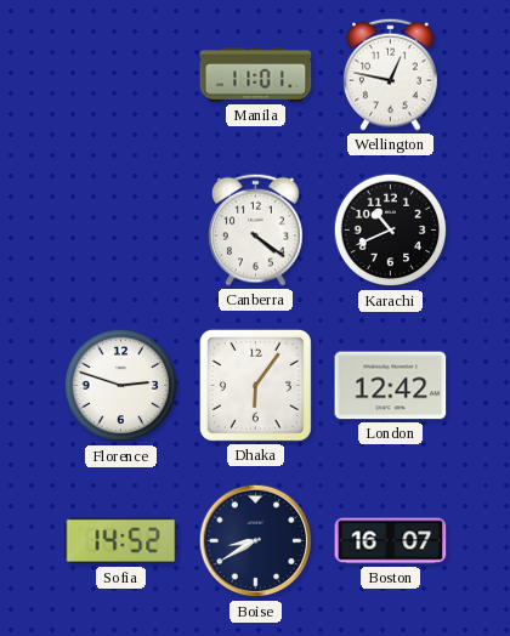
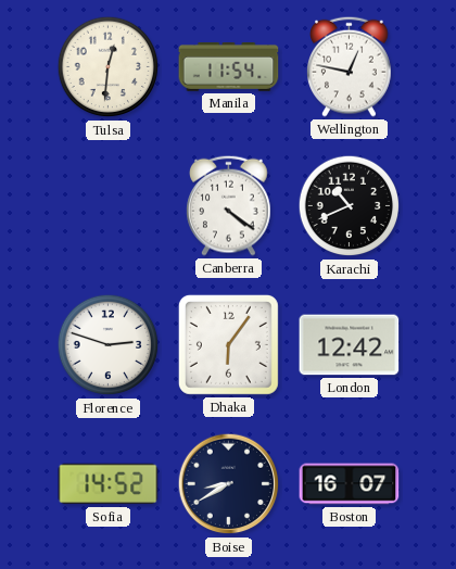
Tulsa: none -> 12:31 (109, 67)
Manila: 11:01 -> 11:54 (229, 67)
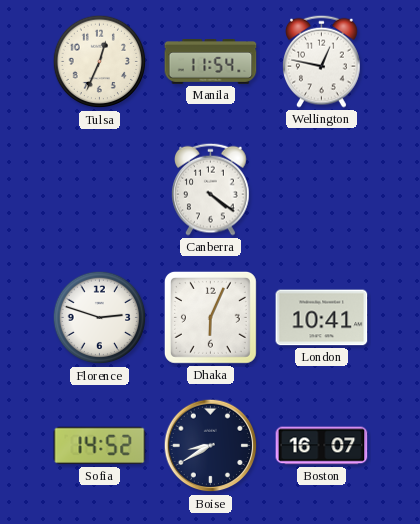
Tulsa: 12:31 -> 12:34 (100, 62)
Karachi: 10:41 -> none (350, 206)
Dhaka: 6:06 -> 6:04 (210, 317)
London: 12:42 -> 10:41 (322, 318)
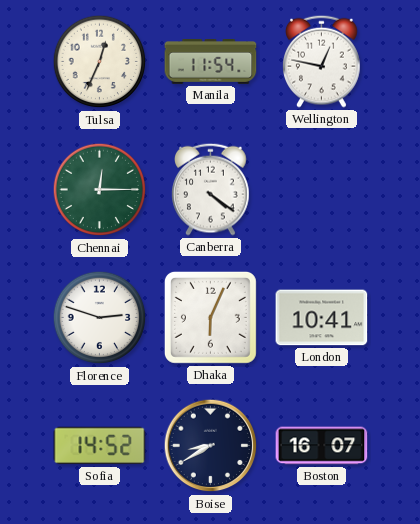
Chennai: none -> 12:15 (100, 190)
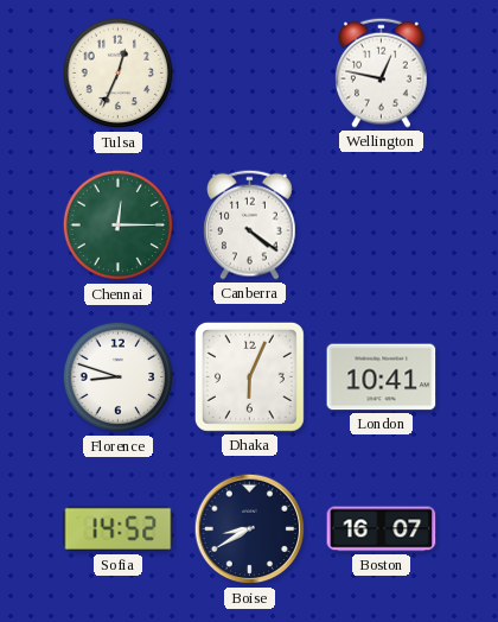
Manila: 11:54 -> none (211, 62)
Florence: 2:48 -> 8:48 (119, 377)
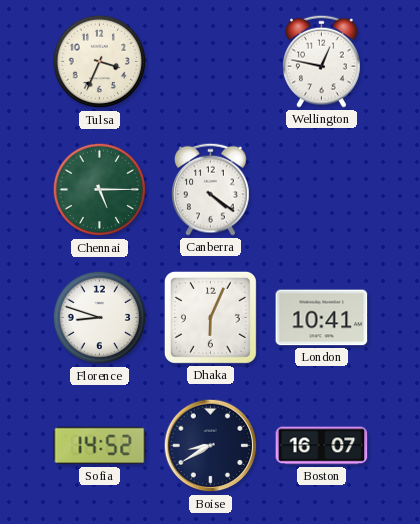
Tulsa: 12:34 -> 3:34 (100, 62)
Chennai: 12:15 -> 5:15 (100, 190)
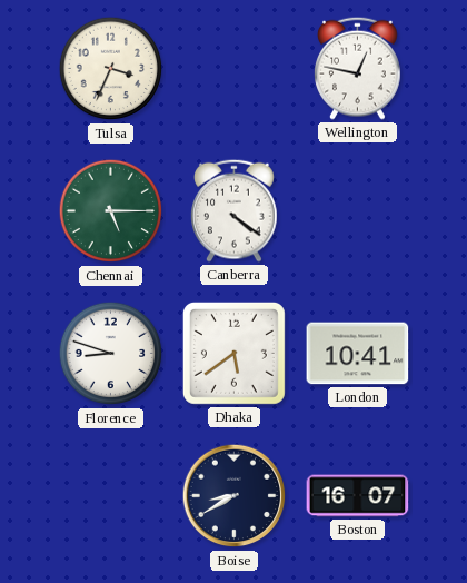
Dhaka: 6:04 -> 5:39 (233, 353)
Sofia: 14:52 -> none (100, 446)
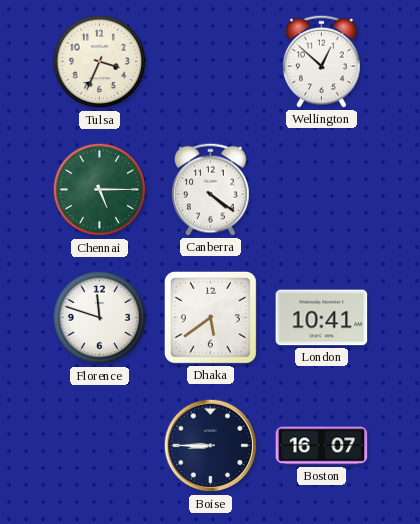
Wellington: 12:47 -> 12:52 (322, 61)
Florence: 8:48 -> 11:48 (100, 318)
Boise: 8:40 -> 8:45 (211, 446)
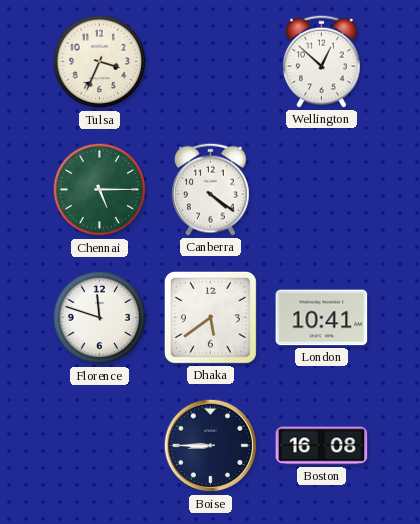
Boston: 16:07 -> 16:08 (322, 446)
